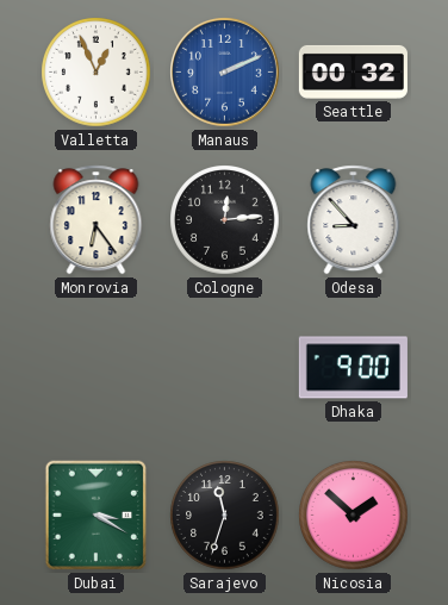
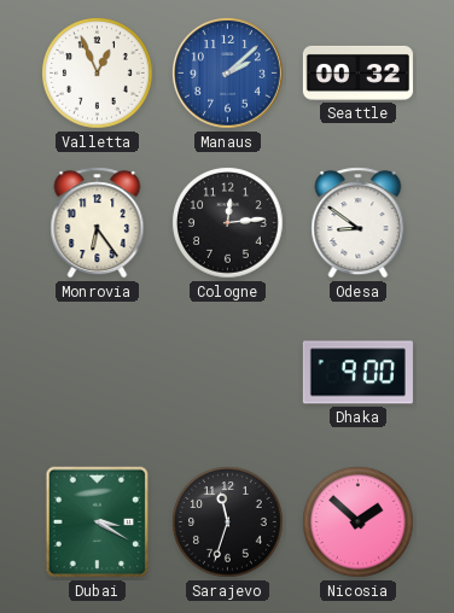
Manaus: 2:11 -> 2:08 (228, 74)
Odesa: 8:53 -> 8:51 (359, 223)
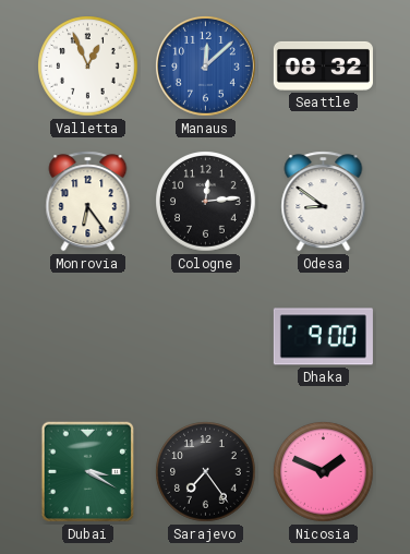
Manaus: 2:08 -> 12:08 (206, 67)
Seattle: 00:32 -> 08:32 (323, 65)
Sarajevo: 11:33 -> 7:24 (206, 472)
Nicosia: 1:52 -> 1:49 (324, 472)
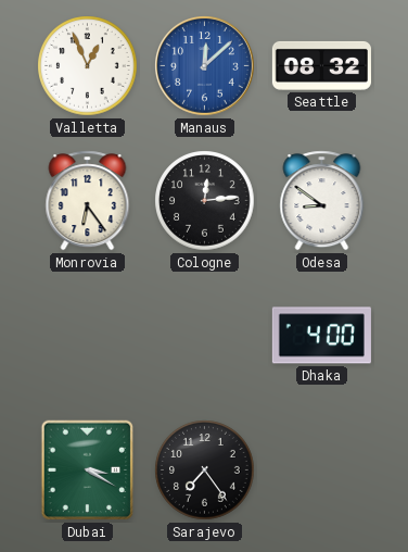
Dhaka: 9:00 -> 4:00 (321, 336)
Nicosia: 1:49 -> none (324, 472)
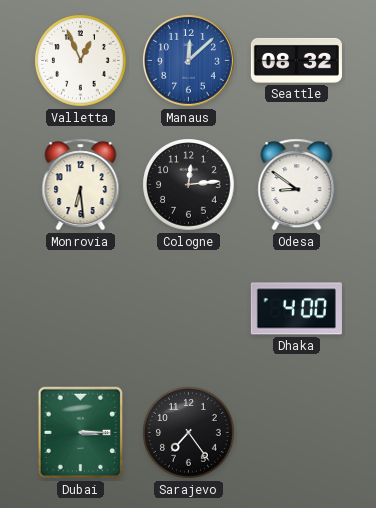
Monrovia: 6:24 -> 6:29 (81, 185)
Dubai: 3:20 -> 3:15 (81, 433)
